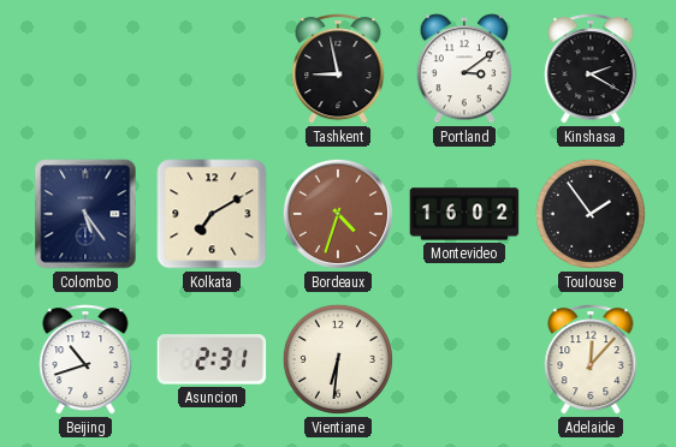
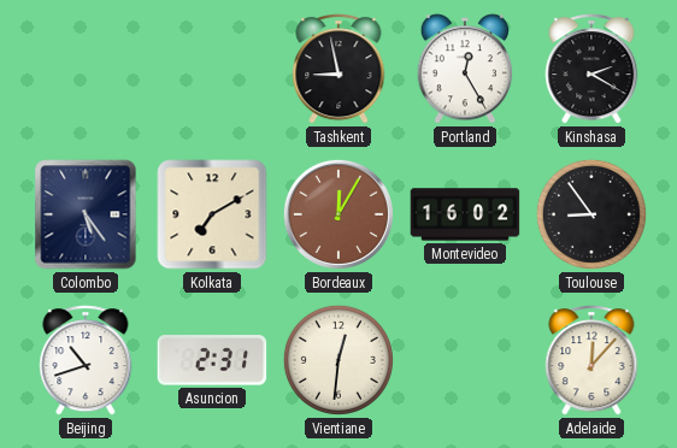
Portland: 3:09 -> 12:25 (465, 69)
Bordeaux: 4:33 -> 12:05 (338, 214)
Toulouse: 1:54 -> 8:54 (591, 214)
Vientiane: 6:31 -> 12:31 (338, 360)
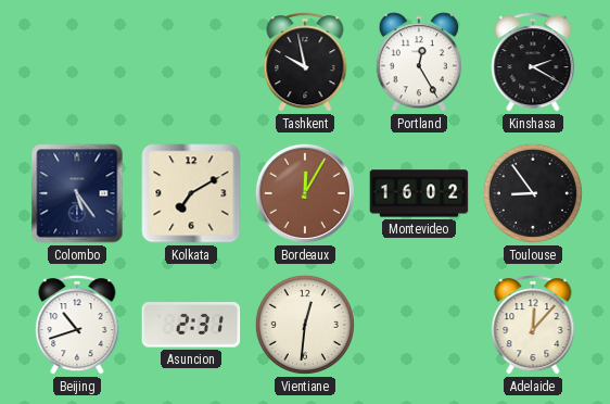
Tashkent: 8:58 -> 9:58 (305, 62)
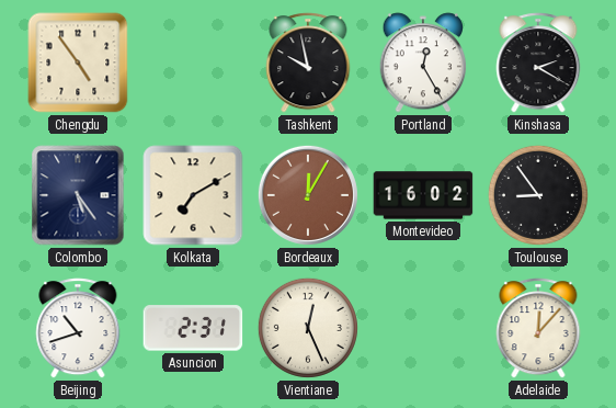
Chengdu: none -> 4:54 (78, 63)
Vientiane: 12:31 -> 12:26 (308, 328)
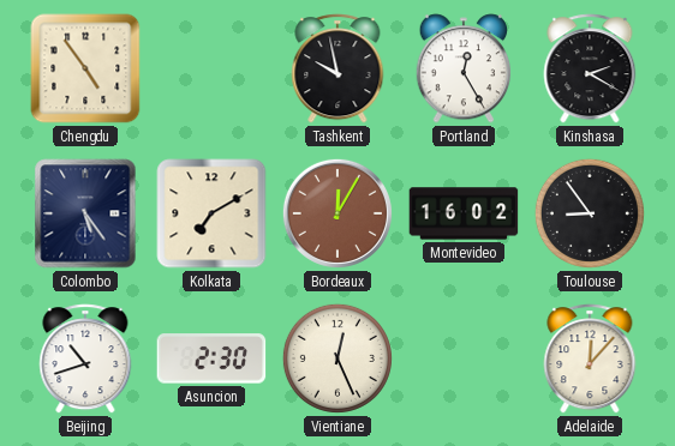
Asuncion: 2:31 -> 2:30 (211, 358)
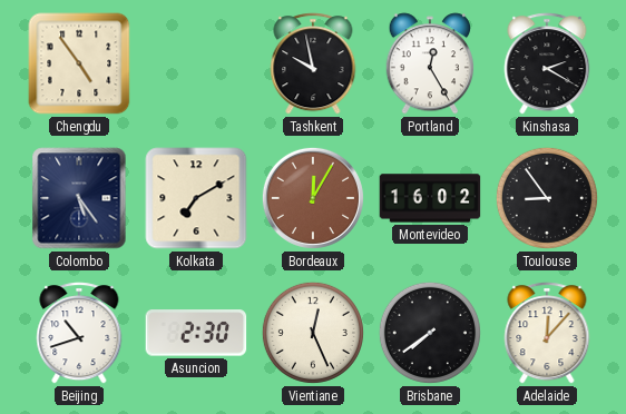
Brisbane: none -> 7:39 (430, 333)
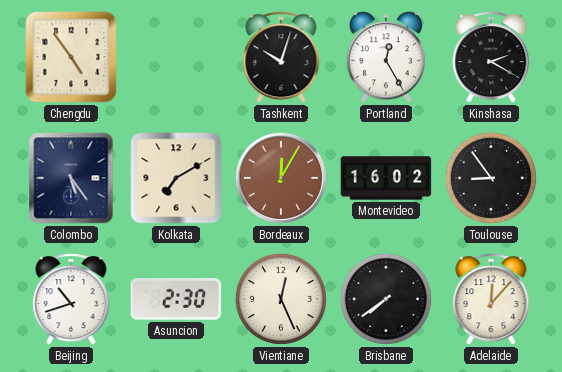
Tashkent: 9:58 -> 10:03 (281, 57)
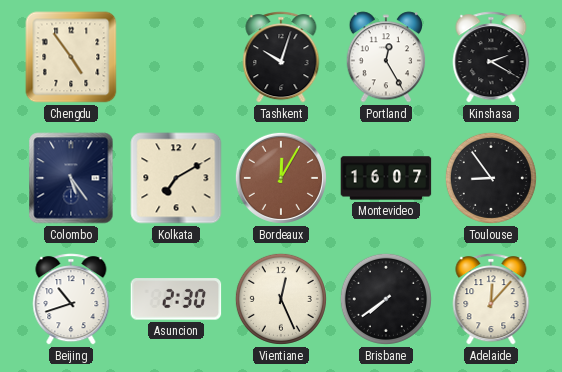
Montevideo: 16:02 -> 16:07 (386, 178)
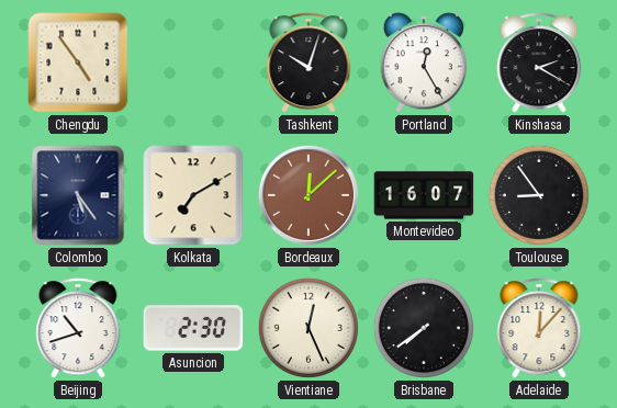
Bordeaux: 12:05 -> 12:08 (308, 195)
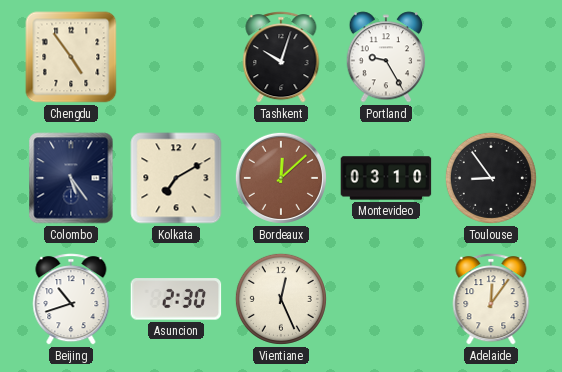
Portland: 12:25 -> 9:25 (386, 57)
Kinshasa: 2:20 -> none (539, 63)
Montevideo: 16:07 -> 03:10 (386, 178)
Brisbane: 7:39 -> none (424, 328)
Adelaide: 12:07 -> 12:06 (491, 299)
